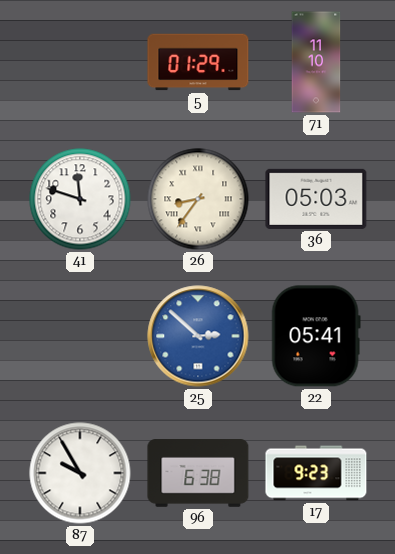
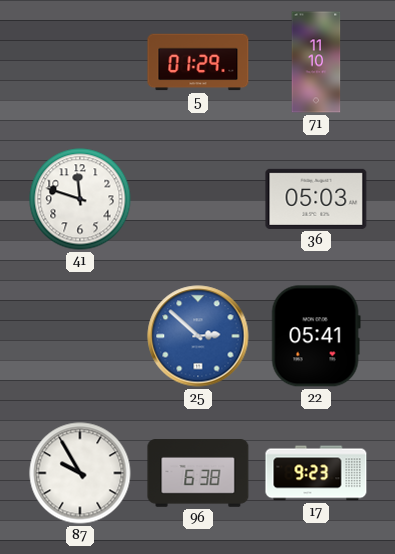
26: 8:36 -> none (198, 199)
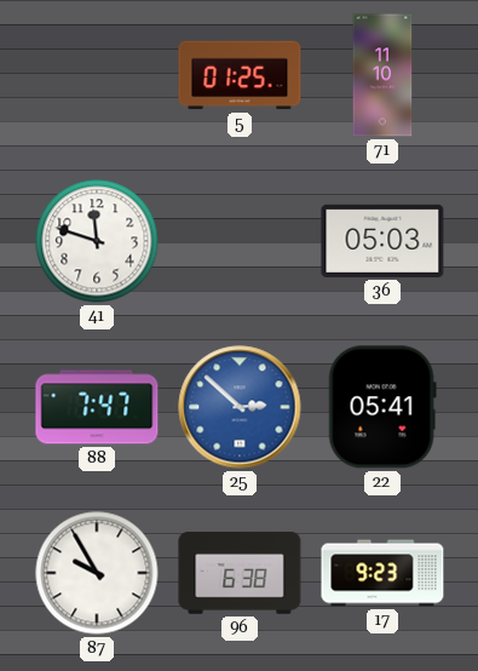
5: 01:29 -> 01:25 (240, 75)
88: none -> 7:47 (97, 407)
